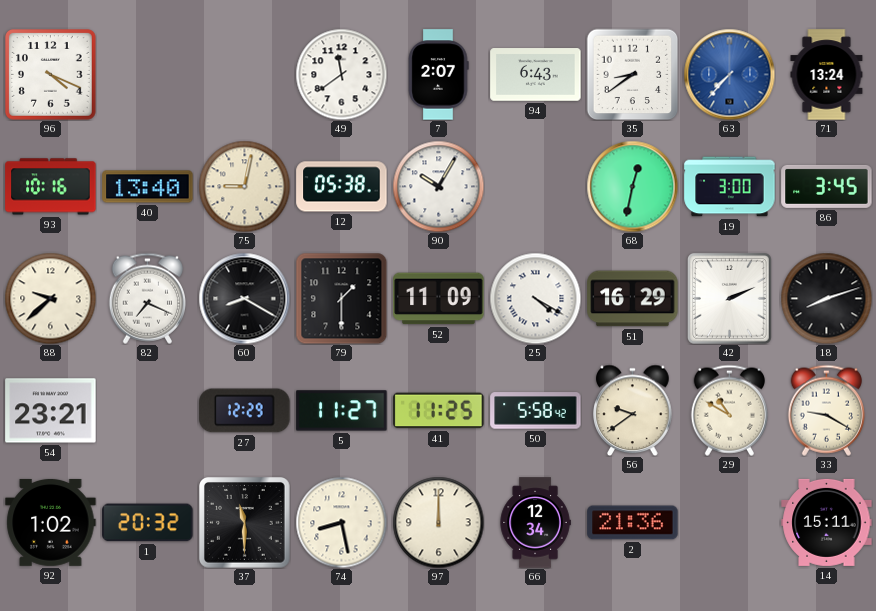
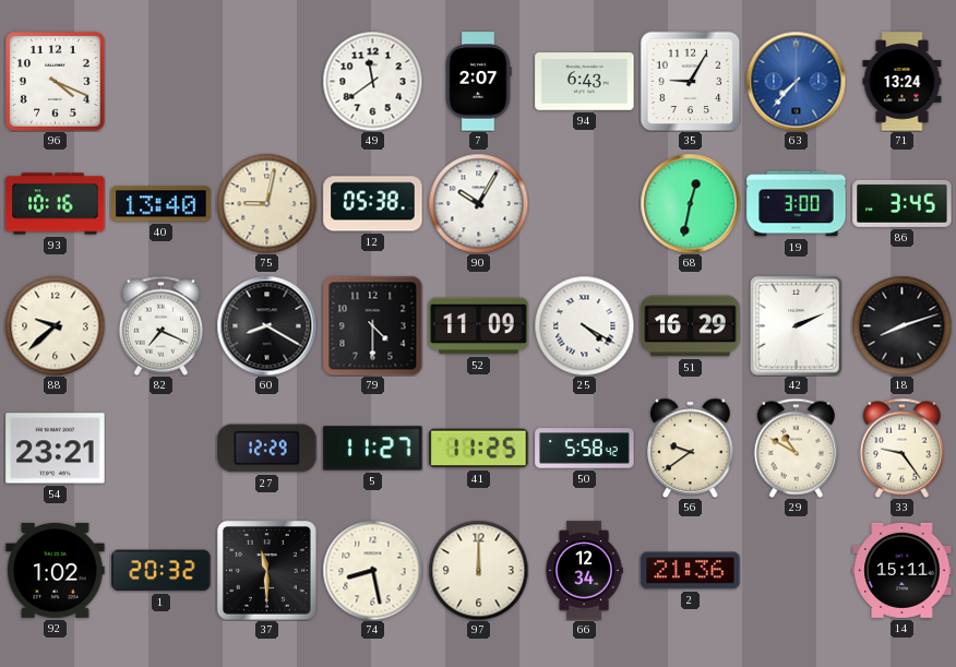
35: 8:39 -> 9:05 (690, 81)
79: 1:30 -> 4:30 (372, 325)
33: 9:20 -> 9:24 (901, 448)
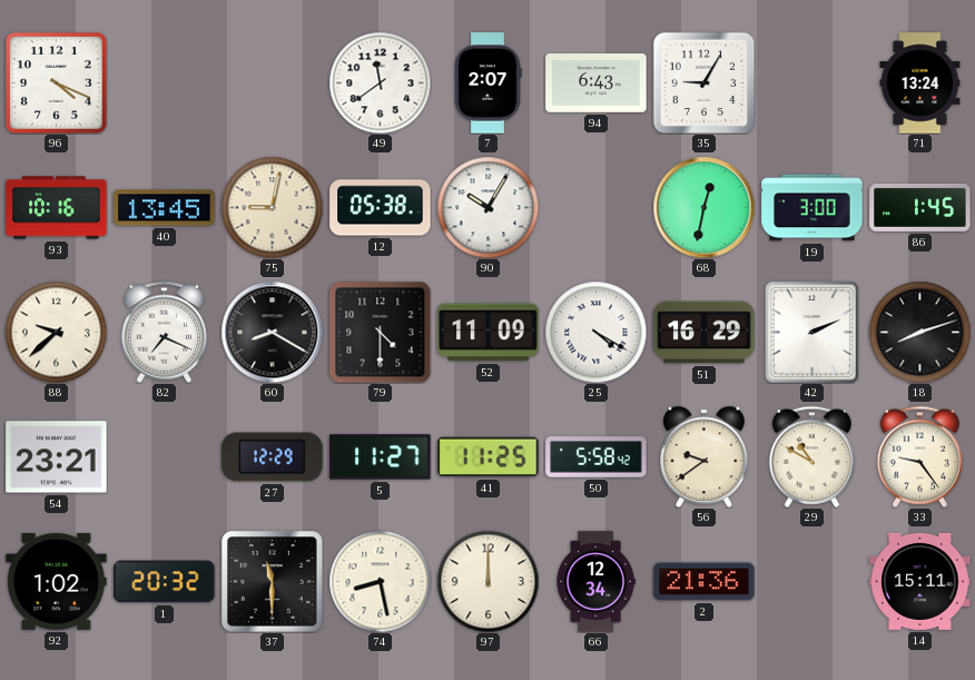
63: 7:37 -> none (796, 81)
40: 13:40 -> 13:45 (165, 208)
86: 3:45 -> 1:45 (920, 207)
